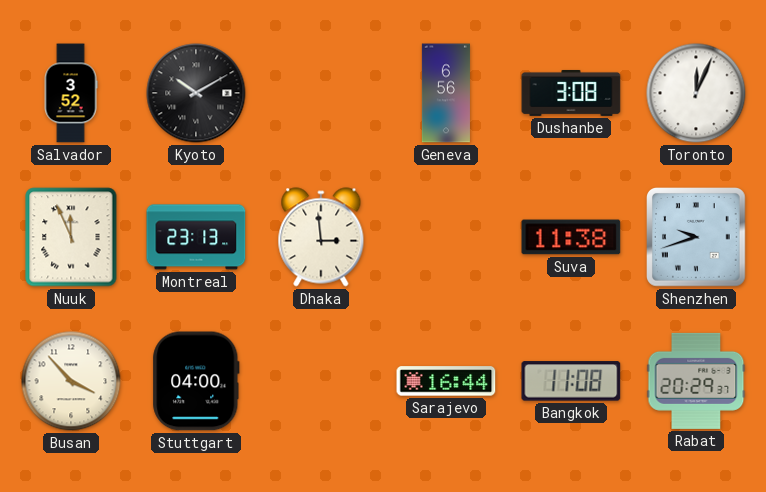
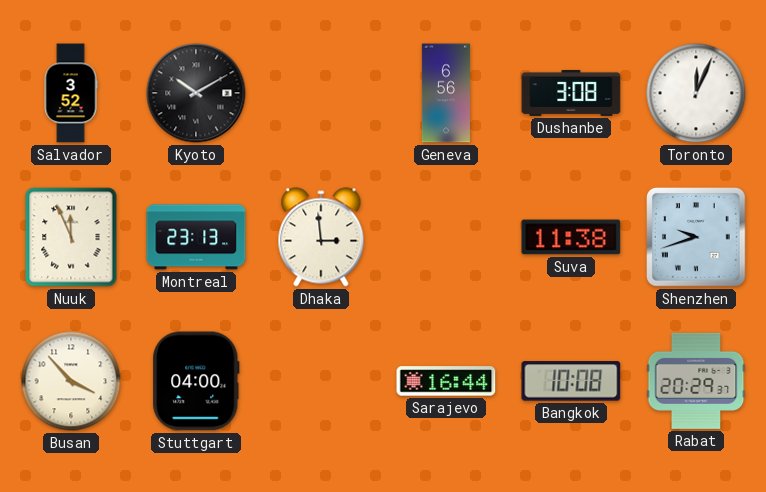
Bangkok: 11:08 -> 10:08 (571, 381)
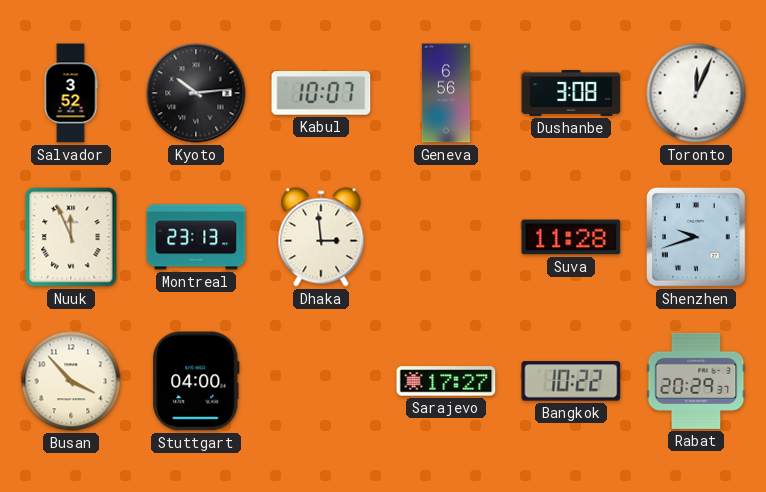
Kyoto: 10:10 -> 10:14 (196, 93)
Kabul: none -> 10:07 (321, 93)
Suva: 11:38 -> 11:28 (571, 237)
Sarajevo: 16:44 -> 17:27 (446, 381)
Bangkok: 10:08 -> 10:22 (571, 381)
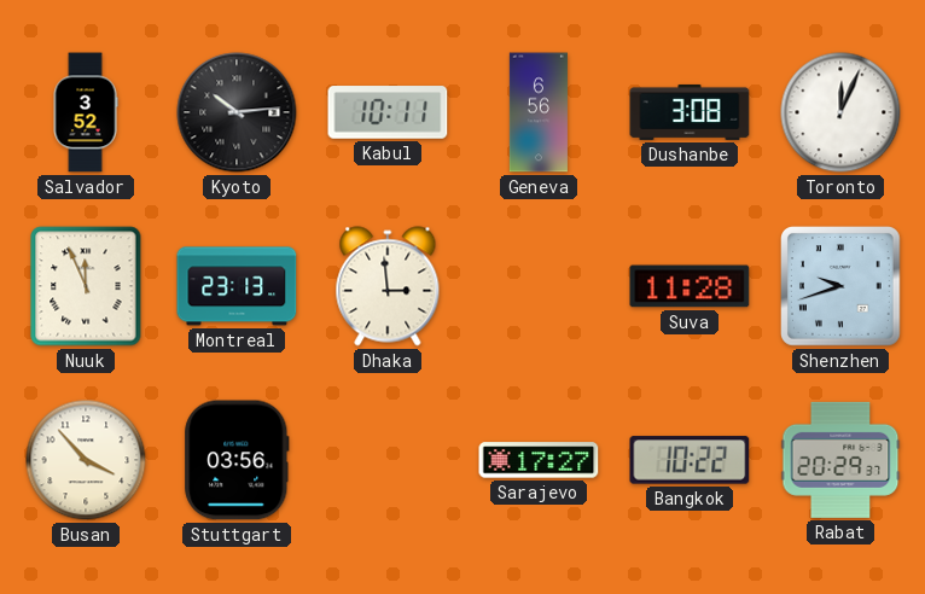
Kabul: 10:07 -> 10:11 (388, 112)
Stuttgart: 04:00 -> 03:56 (237, 460)
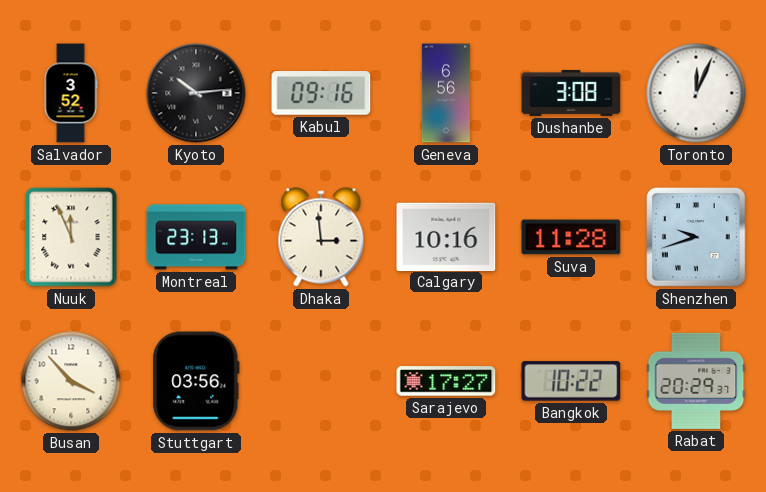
Kabul: 10:11 -> 09:16 (321, 93)
Calgary: none -> 10:16 (446, 236)
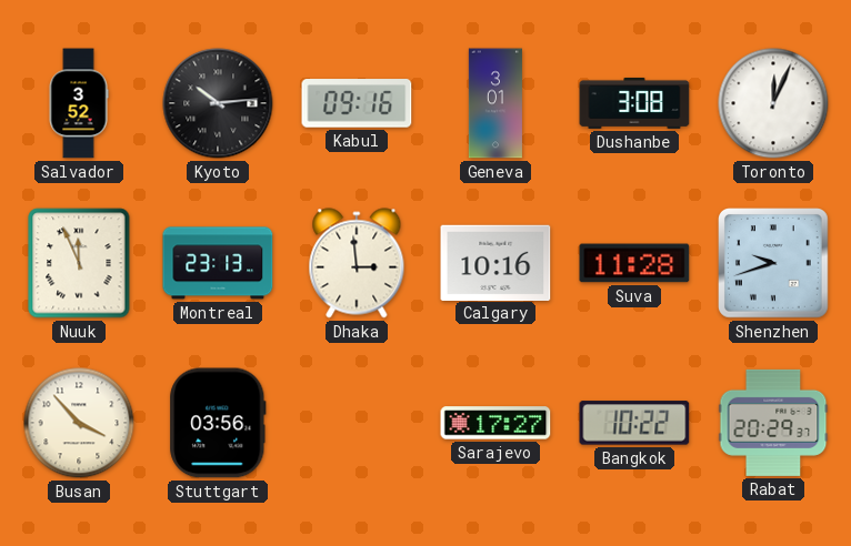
Geneva: 6:56 -> 3:01 (495, 103)
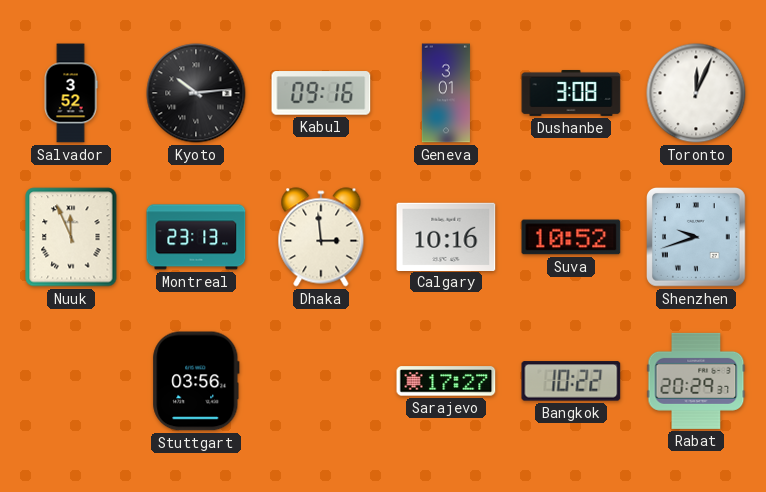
Suva: 11:28 -> 10:52 (571, 237)
Busan: 3:53 -> none (79, 423)
